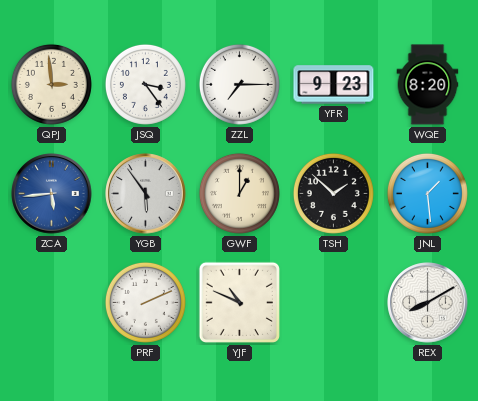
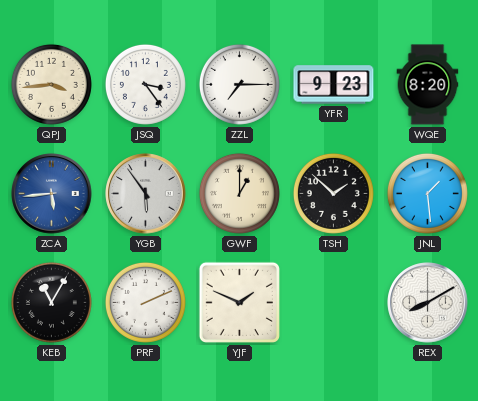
QPJ: 2:59 -> 3:44 (51, 84)
KEB: none -> 11:05 (51, 302)
YJF: 10:49 -> 1:49 (239, 302)
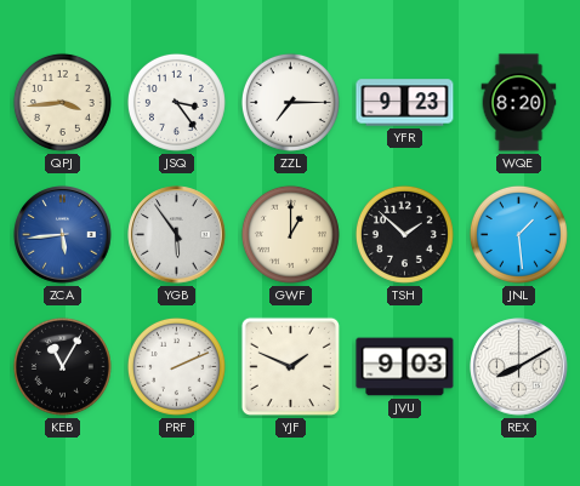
JVU: none -> 9:03 (405, 367)
